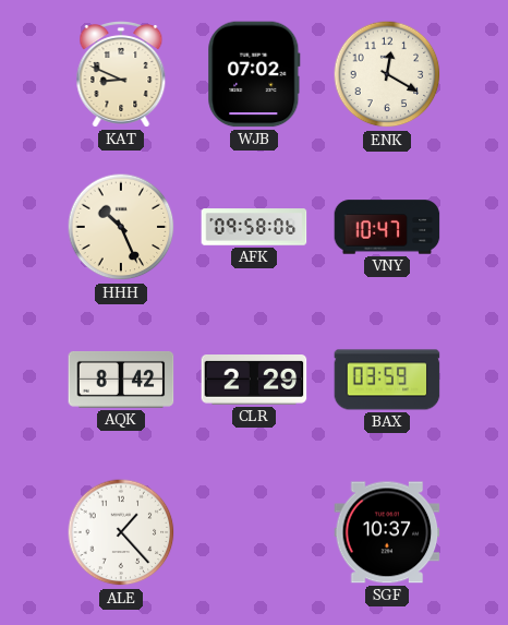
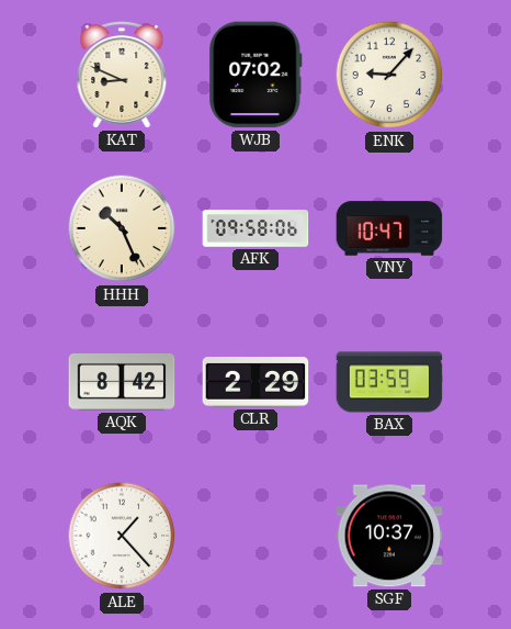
ENK: 12:20 -> 9:07 (389, 75)
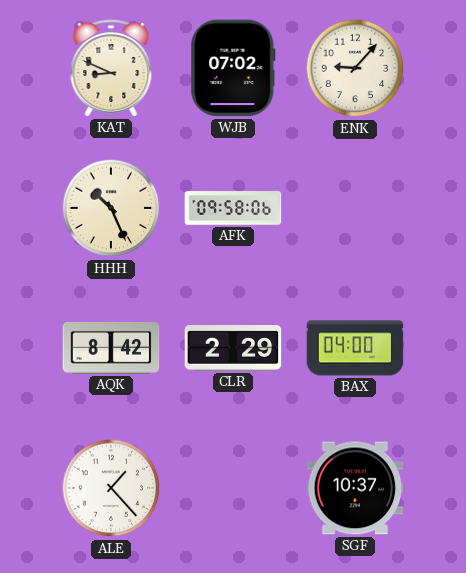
VNY: 10:47 -> none (389, 228)
BAX: 03:59 -> 04:00 (355, 348)
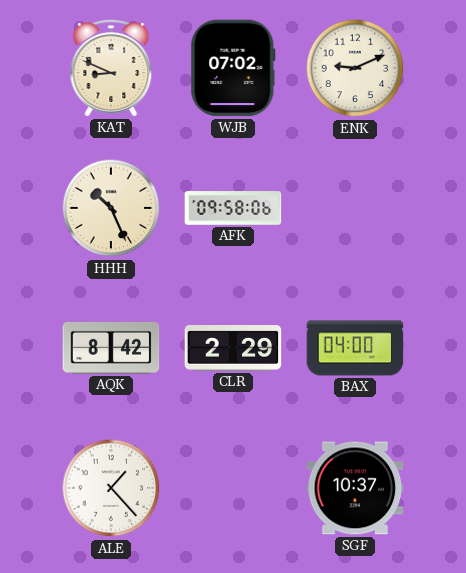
ENK: 9:07 -> 9:11 (355, 68)
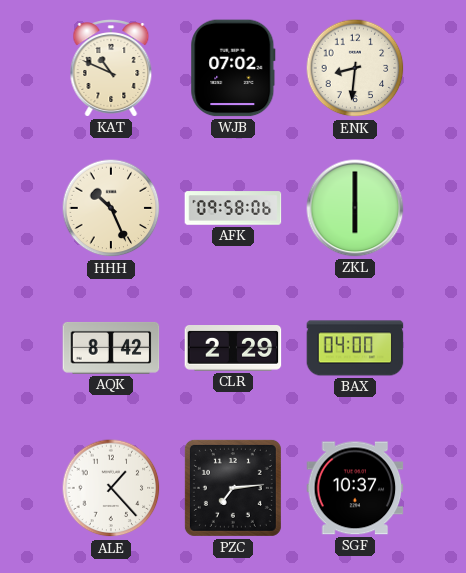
KAT: 8:49 -> 10:49 (111, 68)
ENK: 9:11 -> 8:31 (355, 68)
ZKL: none -> 6:00 (355, 208)
PZC: none -> 7:14 (233, 488)
